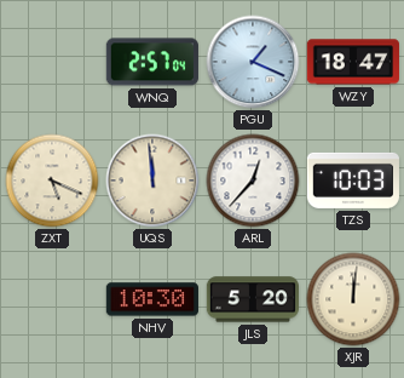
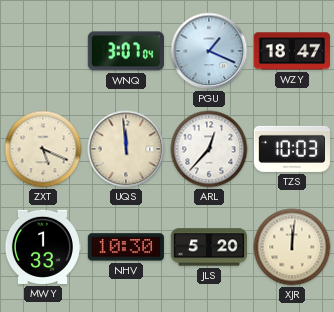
WNQ: 2:57 -> 3:07 (126, 51)
MWY: none -> 1:33 (42, 247)
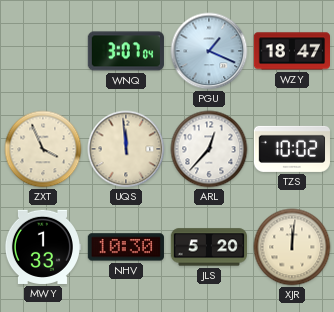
ZXT: 5:19 -> 3:56 (43, 149)
TZS: 10:03 -> 10:02 (292, 149)
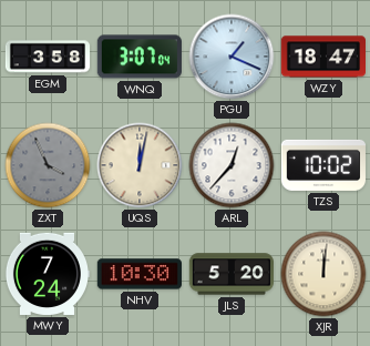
EGM: none -> 3:58 (48, 57)
ZXT dial: cream -> grey (48, 165)
UQS: 11:59 -> 12:02 (140, 165)
MWY: 1:33 -> 7:24 (47, 274)
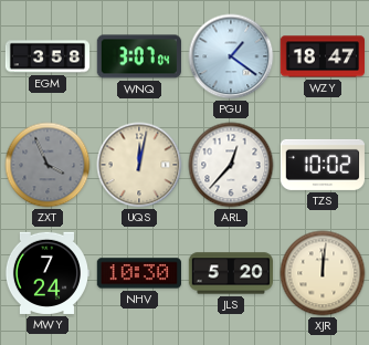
PGU: 1:19 -> 1:21 (231, 56)
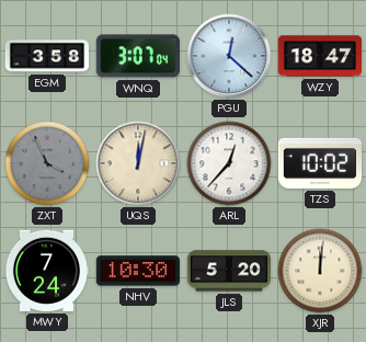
PGU: 1:21 -> 12:22 (229, 56)
